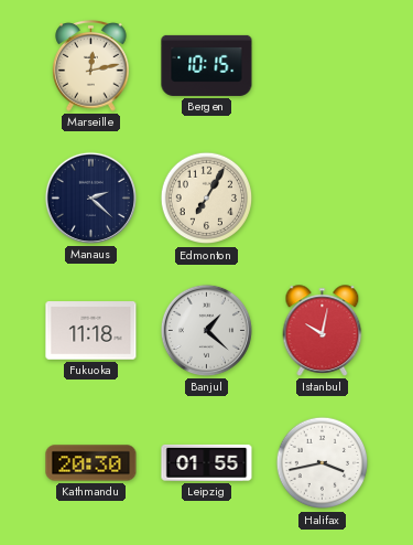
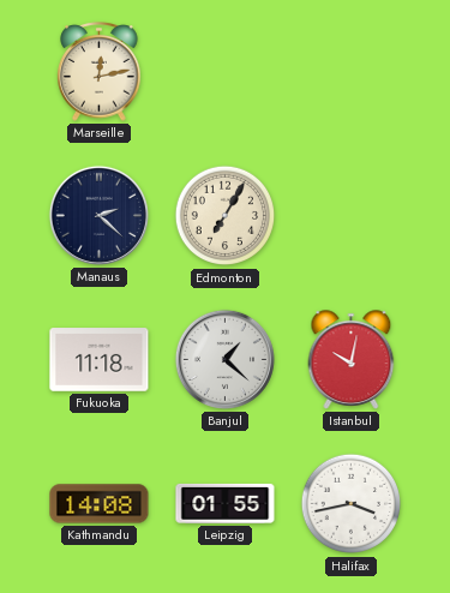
Bergen: 10:15 -> none (207, 65)
Kathmandu: 20:30 -> 14:08 (100, 504)
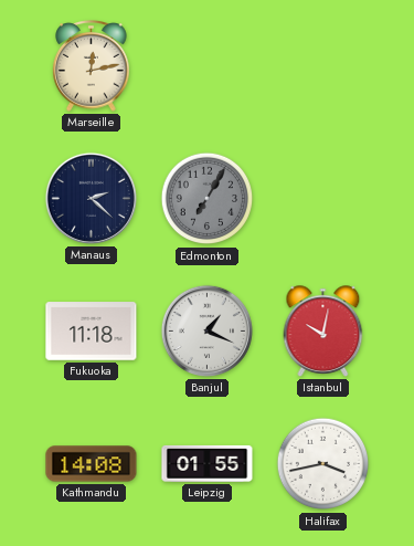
Edmonton dial: cream -> grey (208, 199)
Banjul: 1:22 -> 1:19 (206, 330)
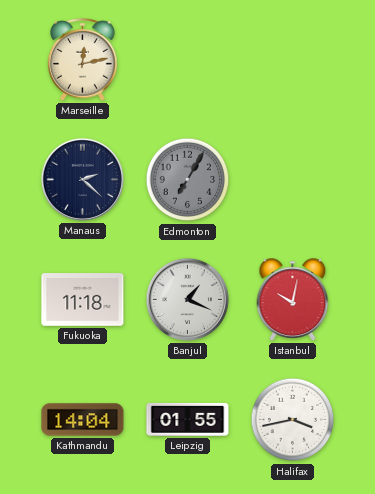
Kathmandu: 14:08 -> 14:04 (83, 420)
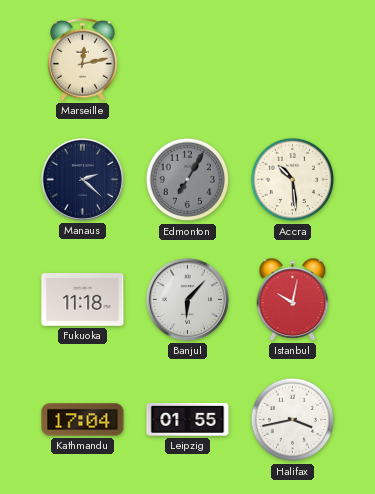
Accra: none -> 10:29 (293, 180)
Banjul: 1:19 -> 6:07 (187, 299)
Kathmandu: 14:04 -> 17:04 (83, 420)
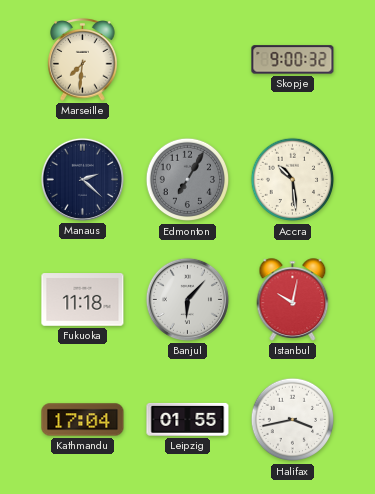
Marseille: 12:13 -> 7:31 (83, 60)
Skopje: none -> 9:00 (293, 60)
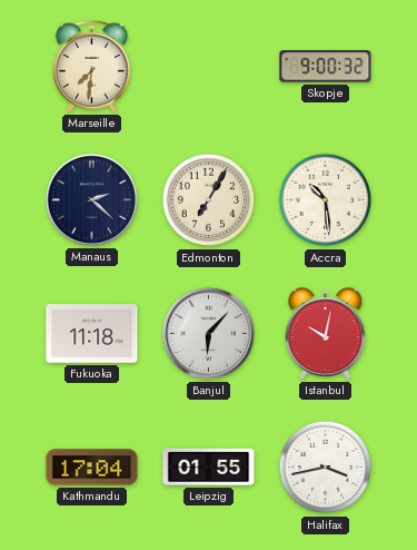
Edmonton dial: grey -> cream (209, 200)
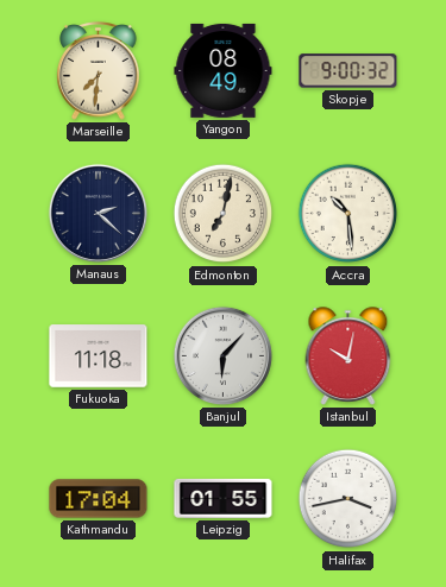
Yangon: none -> 08:49 (224, 70)
Edmonton: 7:05 -> 7:02 (224, 214)
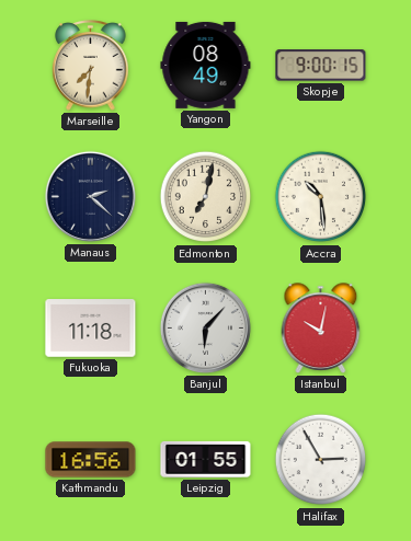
Skopje: 9:00:32 -> 9:00:15 (321, 66)
Kathmandu: 17:04 -> 16:56 (91, 460)
Halifax: 3:43 -> 2:55 (321, 460)
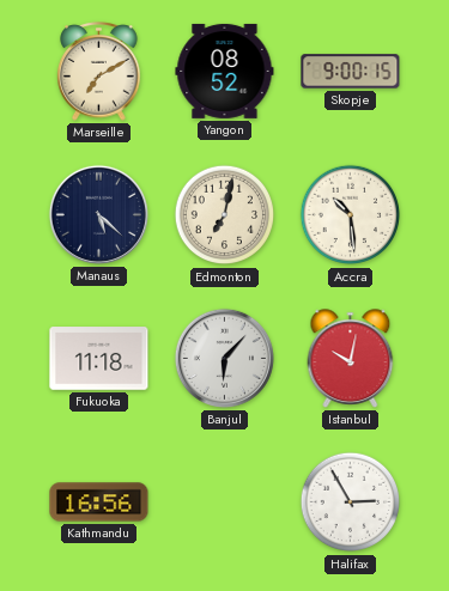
Marseille: 7:31 -> 7:10 (99, 72)
Yangon: 08:49 -> 08:52 (225, 71)
Manaus: 2:22 -> 5:22 (98, 214)
Leipzig: 01:55 -> none (206, 459)
